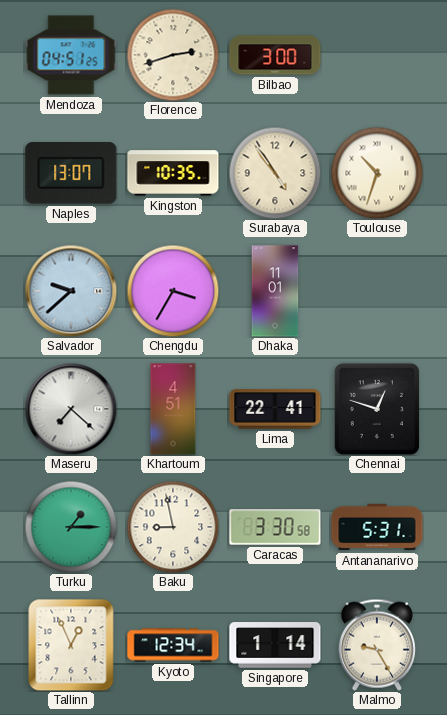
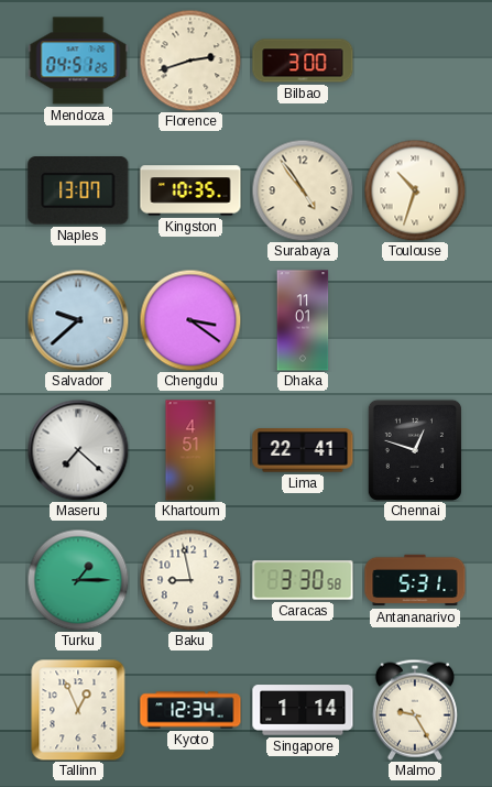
Chengdu: 3:35 -> 3:21 (190, 320)
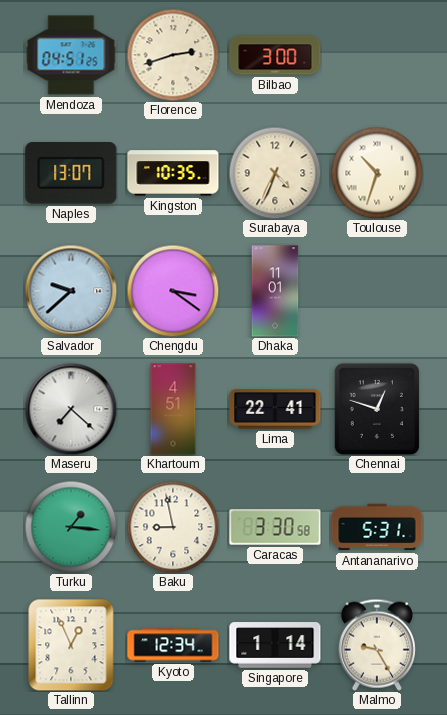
Surabaya: 4:54 -> 4:34 (275, 173)
Turku: 1:15 -> 1:16 (71, 527)
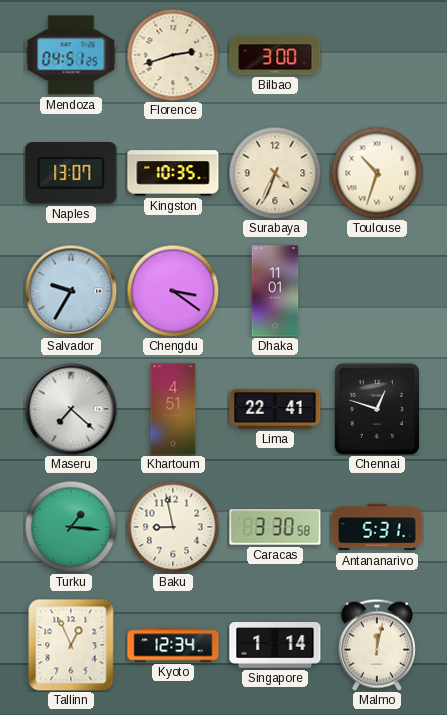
Salvador: 9:38 -> 9:35 (71, 291)
Malmo: 9:25 -> 12:02 (377, 645)
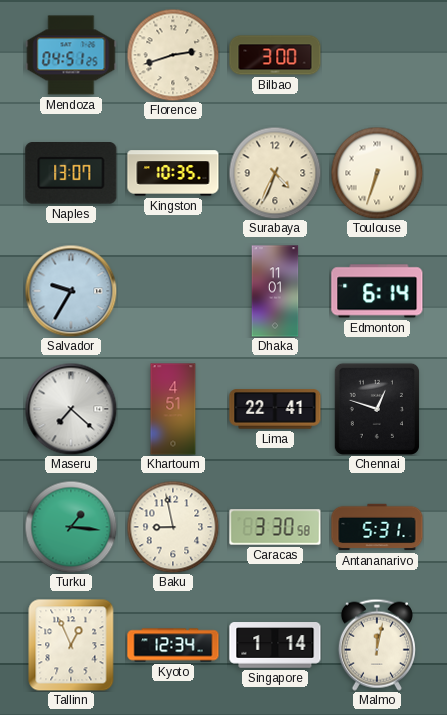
Toulouse: 10:33 -> 6:33 (377, 173)
Chengdu: 3:21 -> none (173, 291)
Edmonton: none -> 6:14 (377, 291)
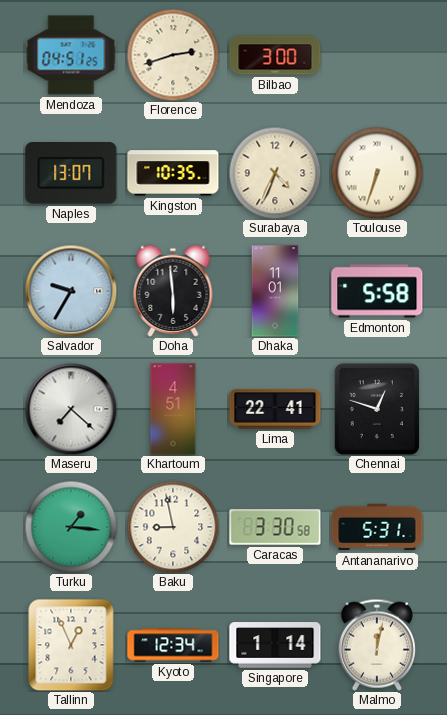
Doha: none -> 5:59 (173, 291)
Edmonton: 6:14 -> 5:58 (377, 291)
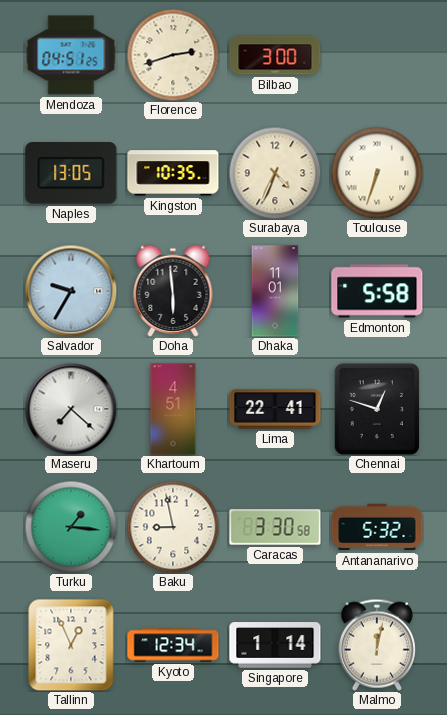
Naples: 13:07 -> 13:05 (71, 174)
Antananarivo: 5:31 -> 5:32 (377, 527)
